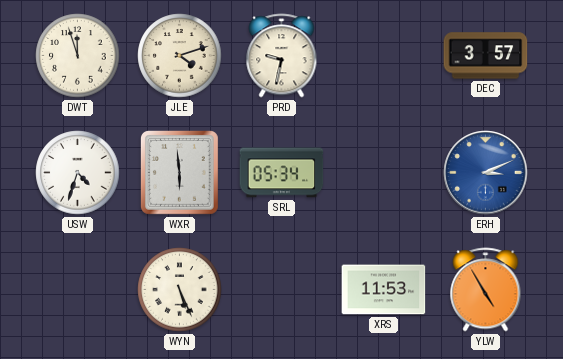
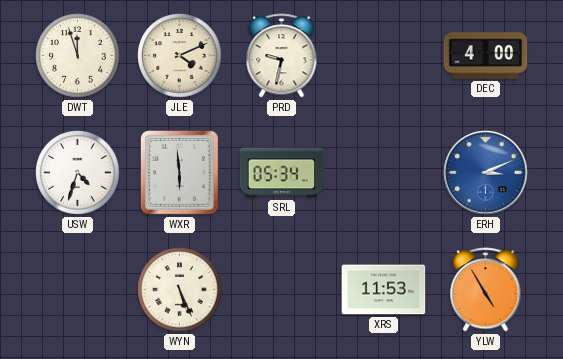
JLE: 4:12 -> 4:11 (180, 56)
DEC: 3:57 -> 4:00 (486, 56)
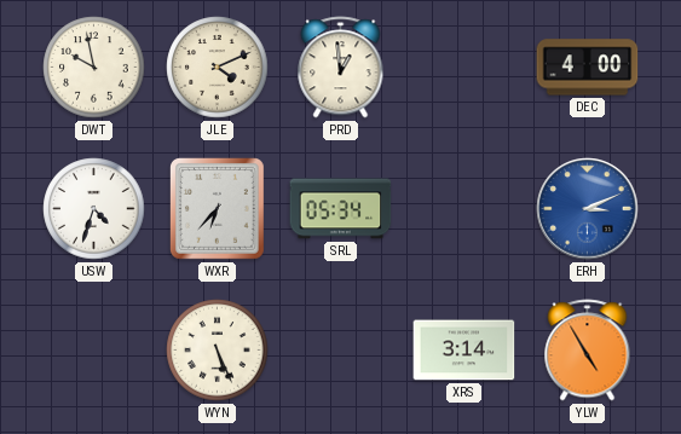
DWT: 11:57 -> 9:58 (94, 68)
PRD: 9:32 -> 12:59 (341, 68)
WXR: 5:59 -> 6:37 (218, 209)
XRS: 11:53 -> 3:14 (464, 351)
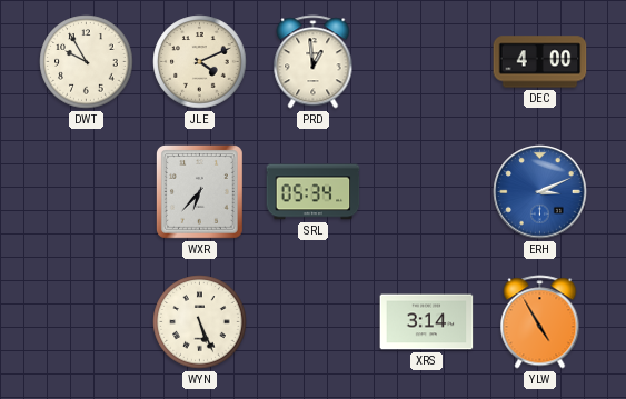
DWT: 9:58 -> 9:55 (87, 62)
USW: 4:33 -> none (94, 209)
